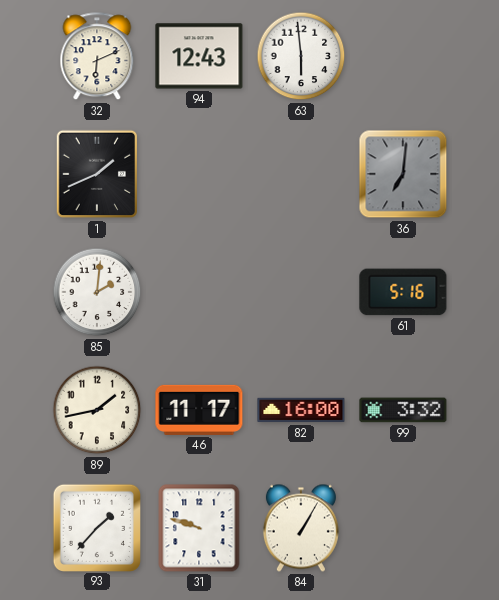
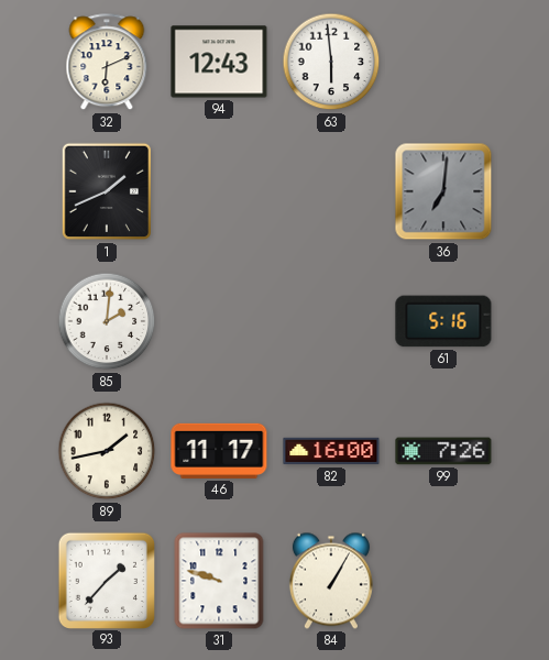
99: 3:32 -> 7:26 (443, 451)
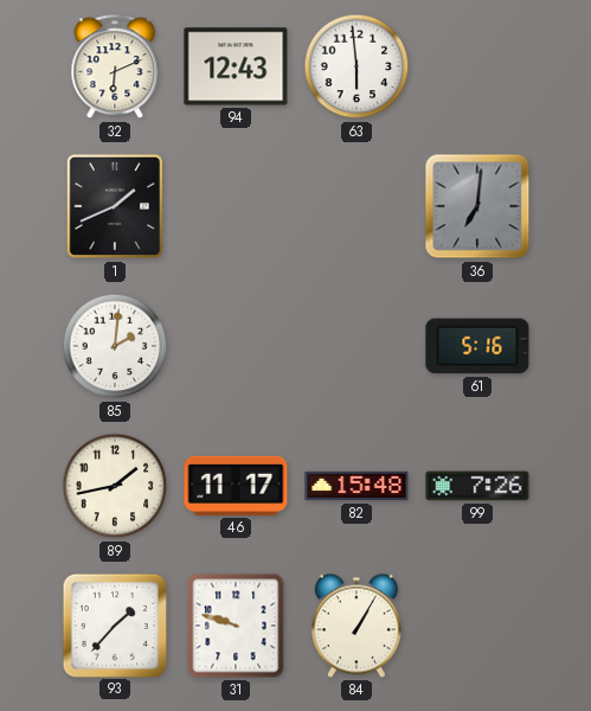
82: 16:00 -> 15:48 (356, 486)
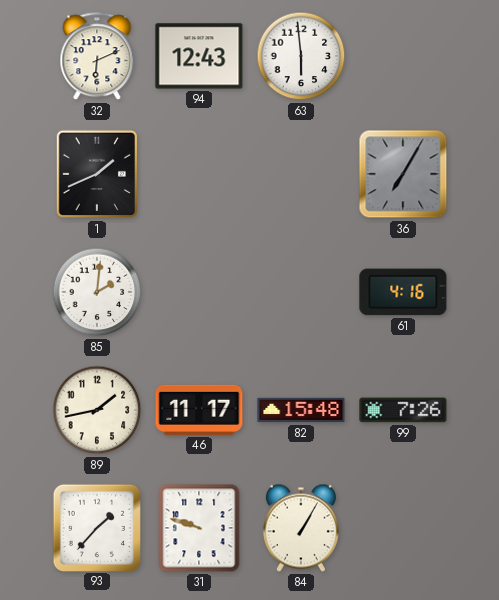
36: 7:01 -> 7:05 (403, 174)
61: 5:16 -> 4:16 (403, 292)
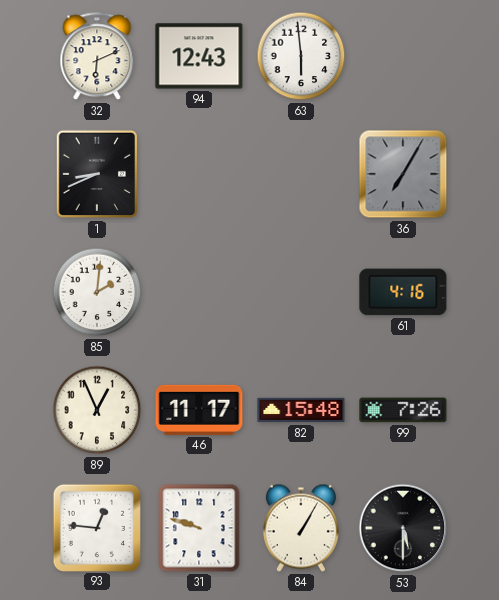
1: 1:41 -> 8:41 (96, 174)
89: 1:43 -> 12:56 (97, 410)
93: 1:37 -> 12:46 (96, 527)
53: none -> 5:30 (403, 528)
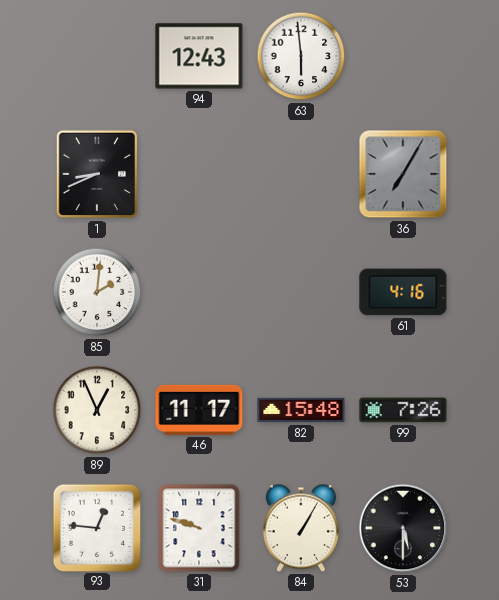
32: 6:11 -> none (97, 57)
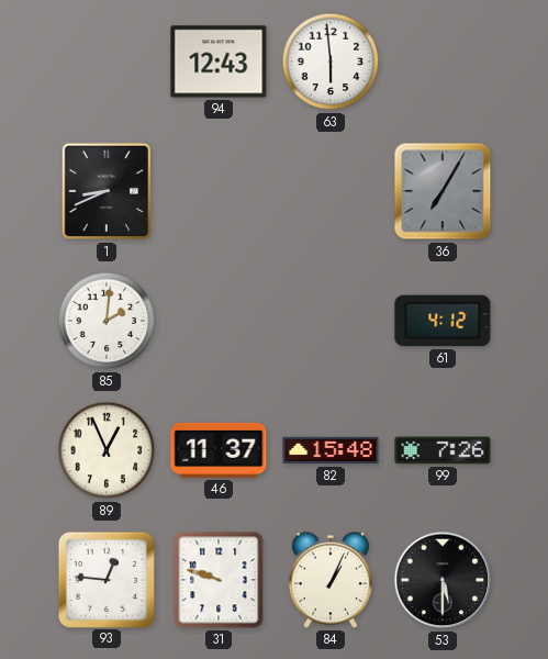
61: 4:16 -> 4:12 (443, 321)
46: 11:17 -> 11:37 (219, 450)
84: 1:05 -> 1:04 (331, 580)
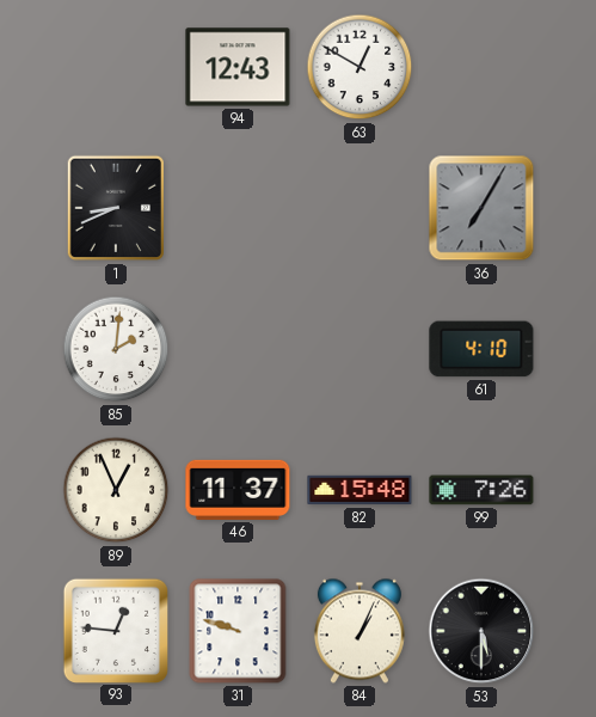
63: 5:59 -> 12:50 (360, 67)
61: 4:12 -> 4:10 (481, 349)
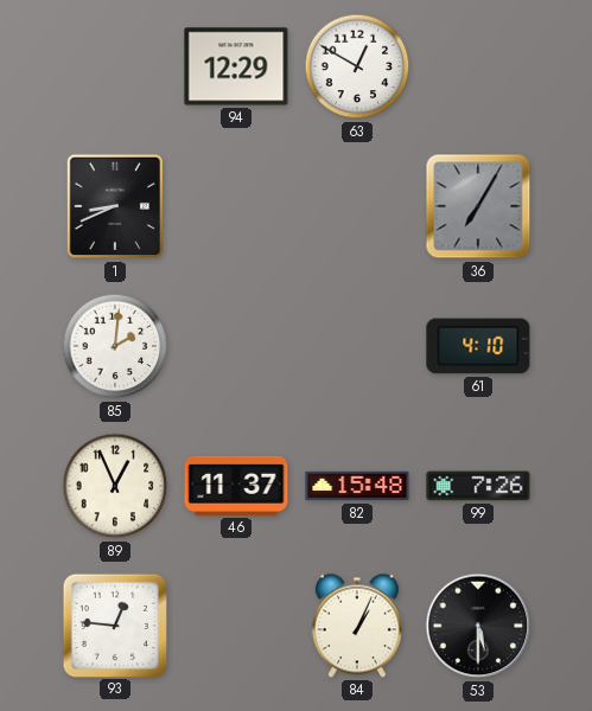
94: 12:43 -> 12:29 (236, 66)
31: 9:48 -> none (238, 631)
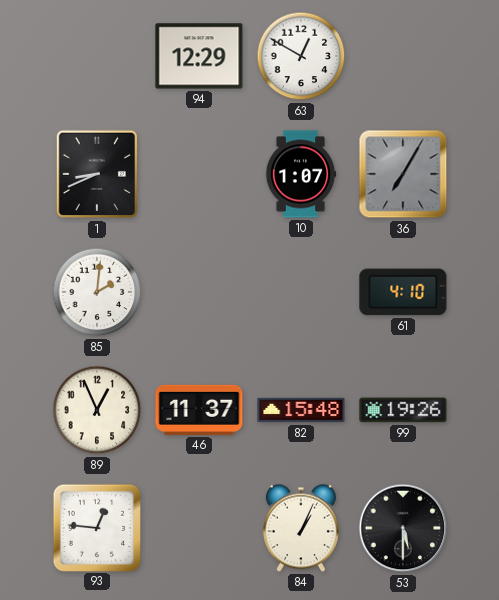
10: none -> 1:07 (301, 174)
99: 7:26 -> 19:26 (403, 410)
